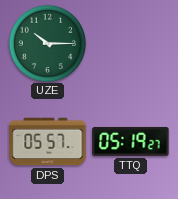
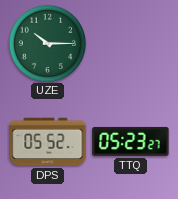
DPS: 05:57 -> 05:52 (48, 142)
TTQ: 05:19 -> 05:23 (131, 141)
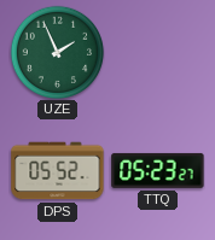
UZE: 10:15 -> 1:56 (57, 52)
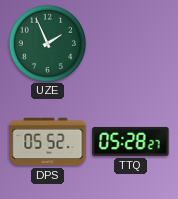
TTQ: 05:23 -> 05:28 (131, 141)
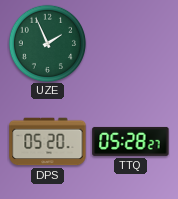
DPS: 05:52 -> 05:20 (48, 142)
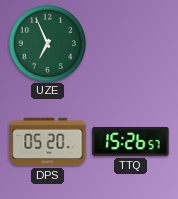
UZE: 1:56 -> 6:56 (47, 43)
TTQ: 05:28 -> 15:26 (131, 141)
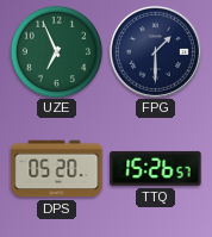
FPG: none -> 1:30 (155, 51)
